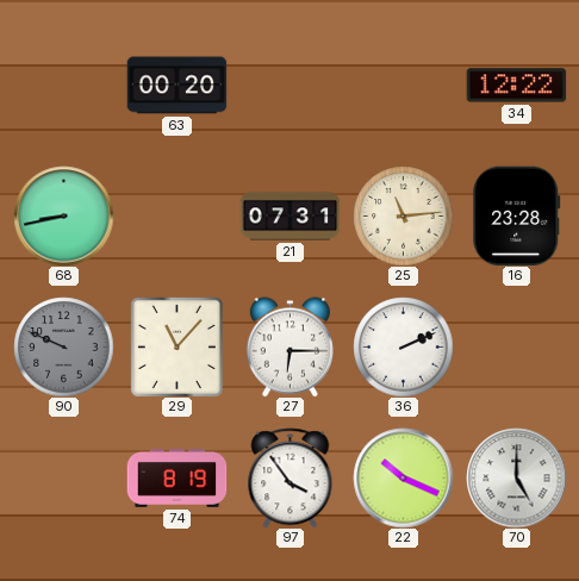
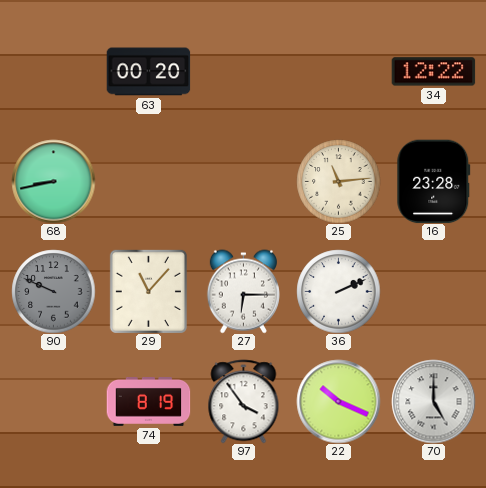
21: 07:31 -> none (289, 217)
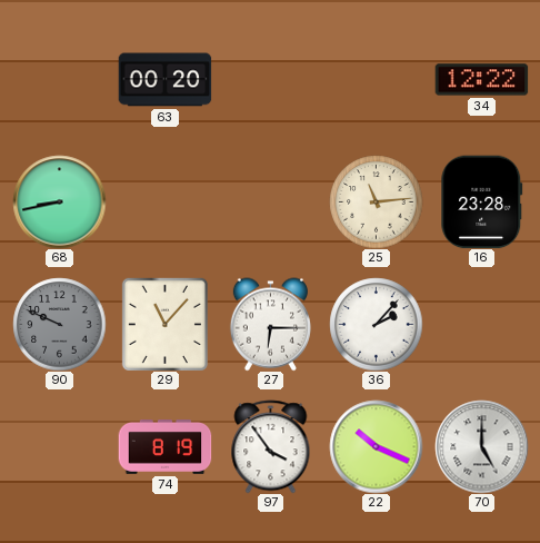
36: 2:11 -> 2:07 (376, 324)
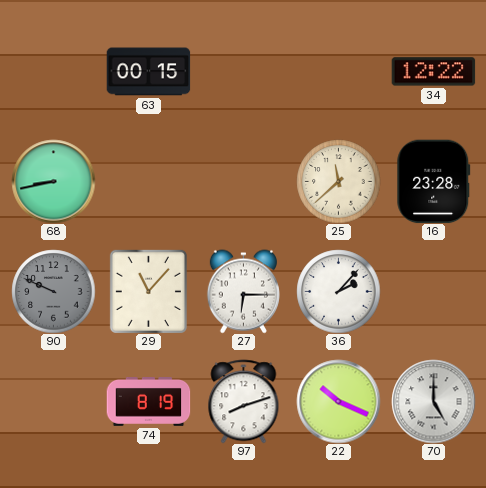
63: 00:20 -> 00:15 (148, 72)
25: 11:14 -> 11:38 (338, 181)
97: 3:54 -> 8:12 (244, 401)
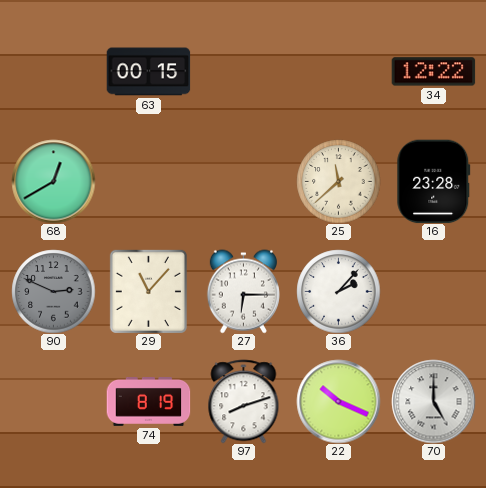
68: 8:43 -> 12:40 (53, 181)
90: 9:49 -> 2:49 (53, 291)
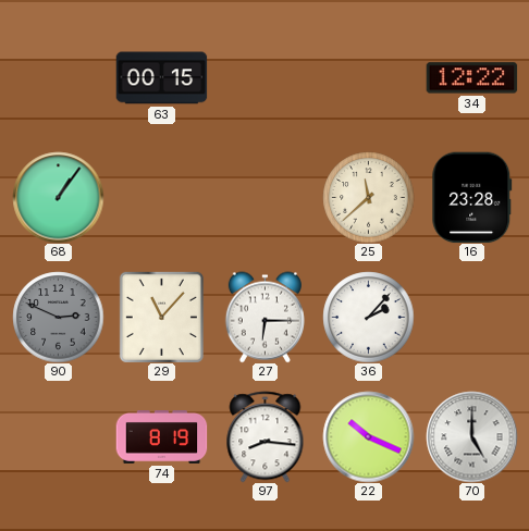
68: 12:40 -> 1:06 (58, 197)
97: 8:12 -> 8:16 (266, 436)
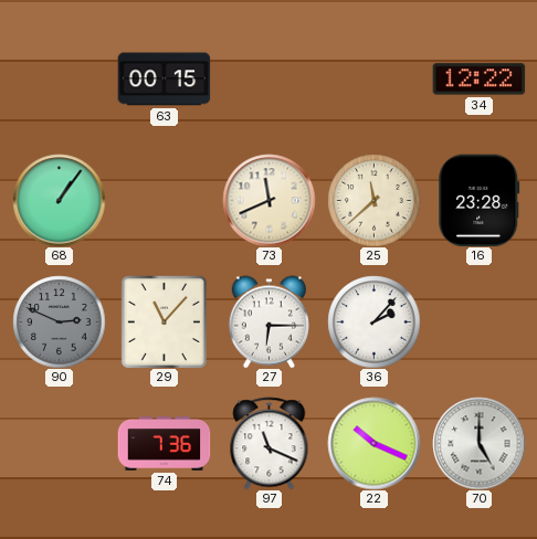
73: none -> 11:41 (268, 200)
74: 8:19 -> 7:36 (164, 444)
97: 8:16 -> 11:19 (270, 443)
